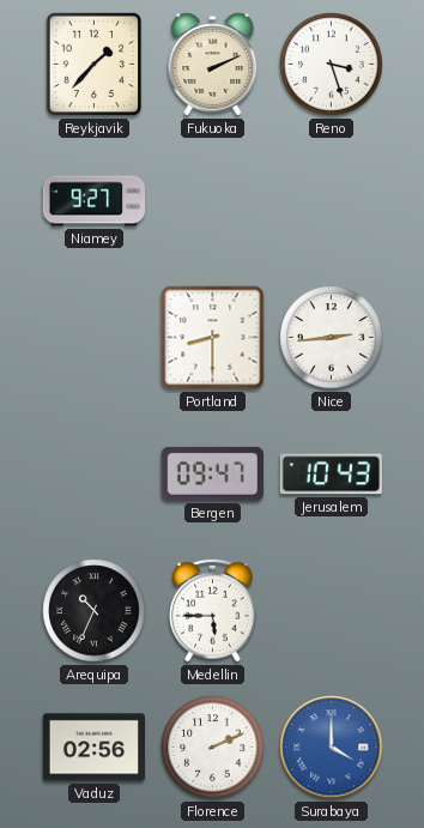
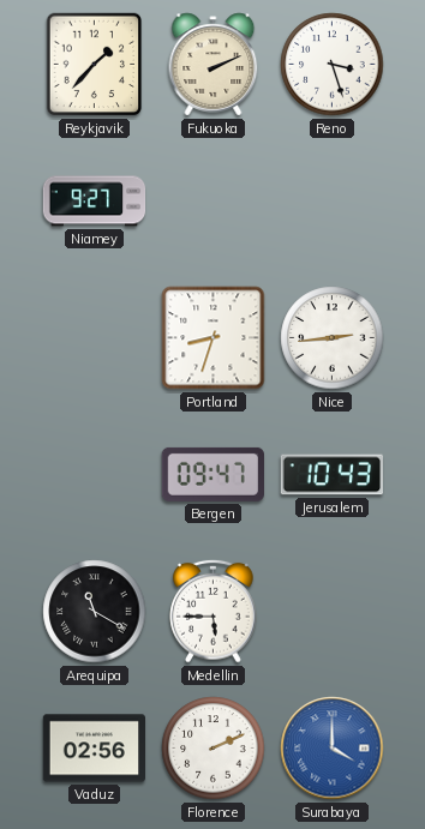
Portland: 8:30 -> 8:33 (214, 338)
Arequipa: 10:34 -> 11:20 (95, 612)
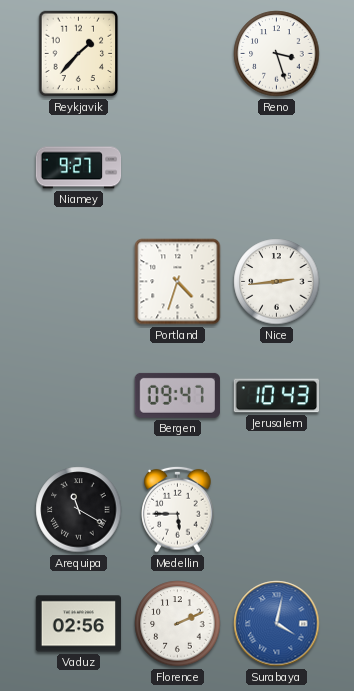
Fukuoka: 2:11 -> none (214, 65)
Portland: 8:33 -> 4:33 (178, 282)
Surabaya: 4:00 -> 4:02 (277, 624)
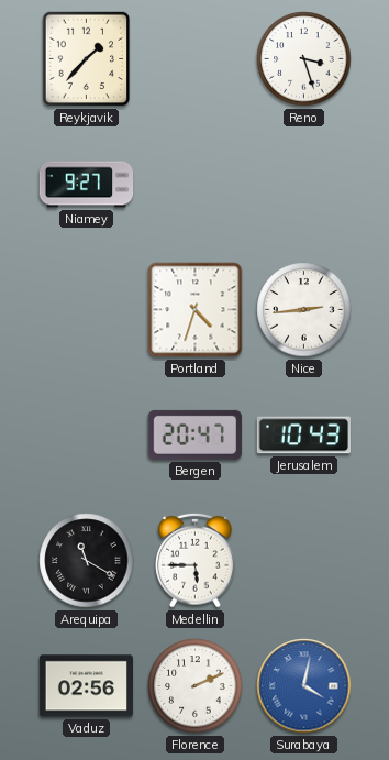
Bergen: 09:47 -> 20:47 (194, 434)
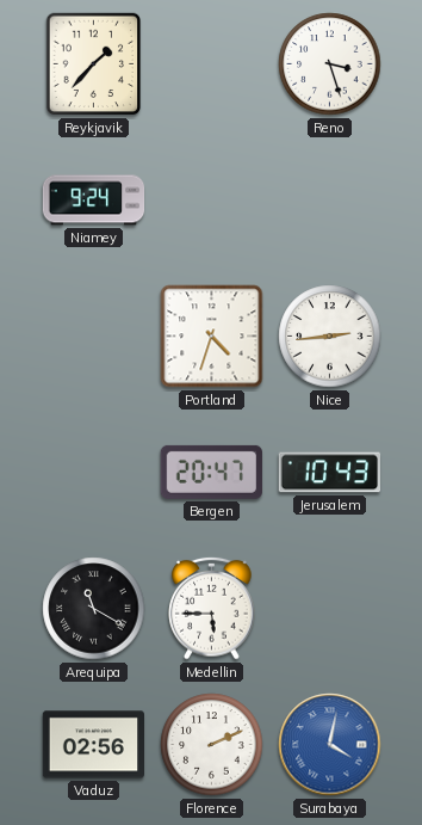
Niamey: 9:27 -> 9:24 (94, 201)
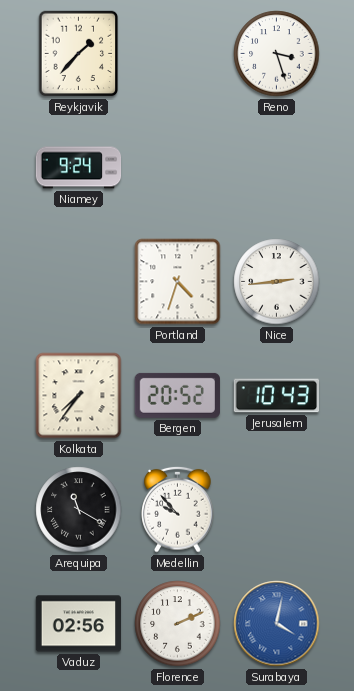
Kolkata: none -> 7:36 (79, 396)
Bergen: 20:47 -> 20:52 (177, 395)
Medellin: 5:45 -> 9:53 (178, 509)
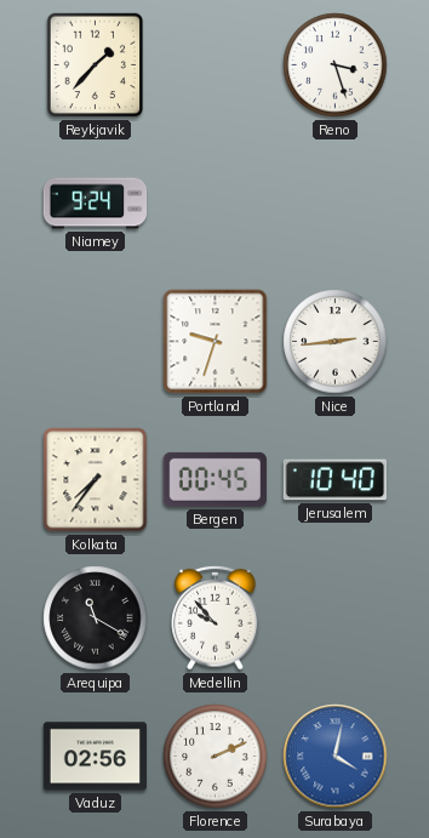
Portland: 4:33 -> 9:33 (216, 342)
Bergen: 20:52 -> 00:45 (215, 479)
Jerusalem: 10:43 -> 10:40 (334, 480)
